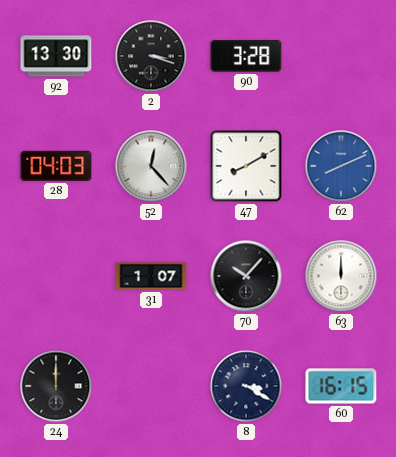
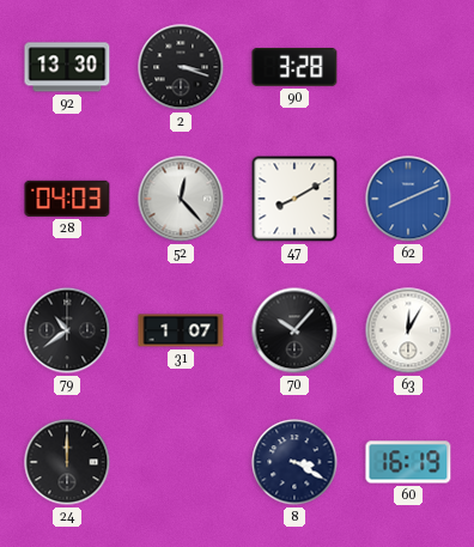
79: none -> 10:39 (67, 330)
63: 12:00 -> 12:05 (408, 330)
60: 16:15 -> 16:19 (408, 462)
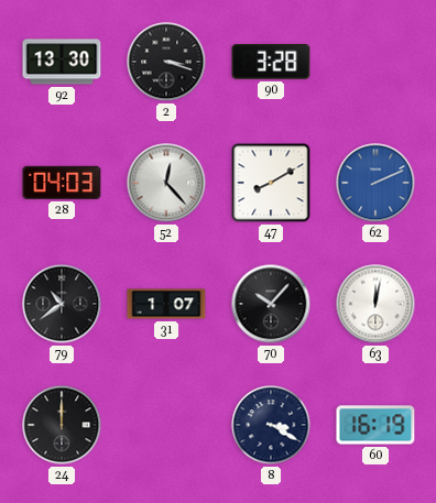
62: 8:11 -> 2:11 (375, 183)
63: 12:05 -> 12:02 (375, 304)
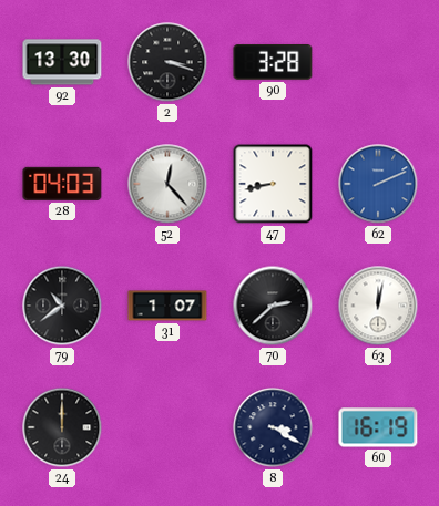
47: 8:10 -> 8:43 (273, 184)
70: 10:07 -> 2:38 (273, 306)
